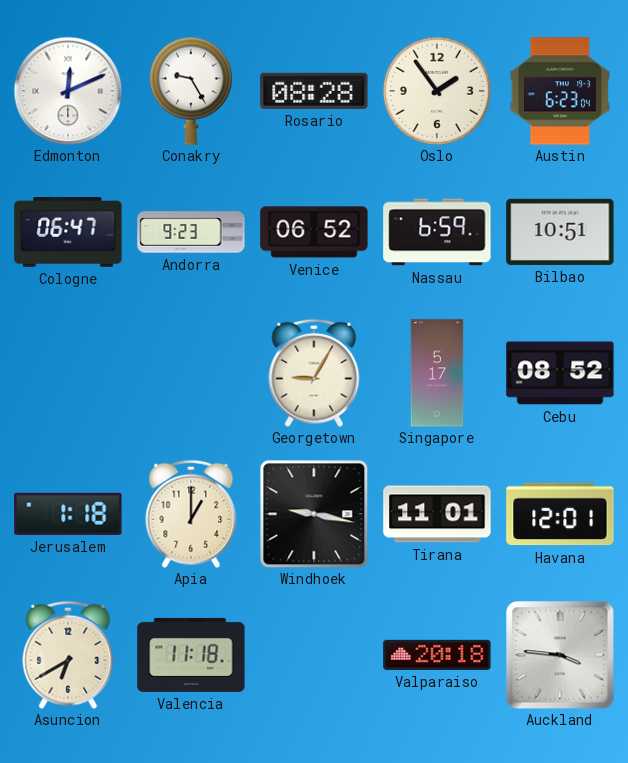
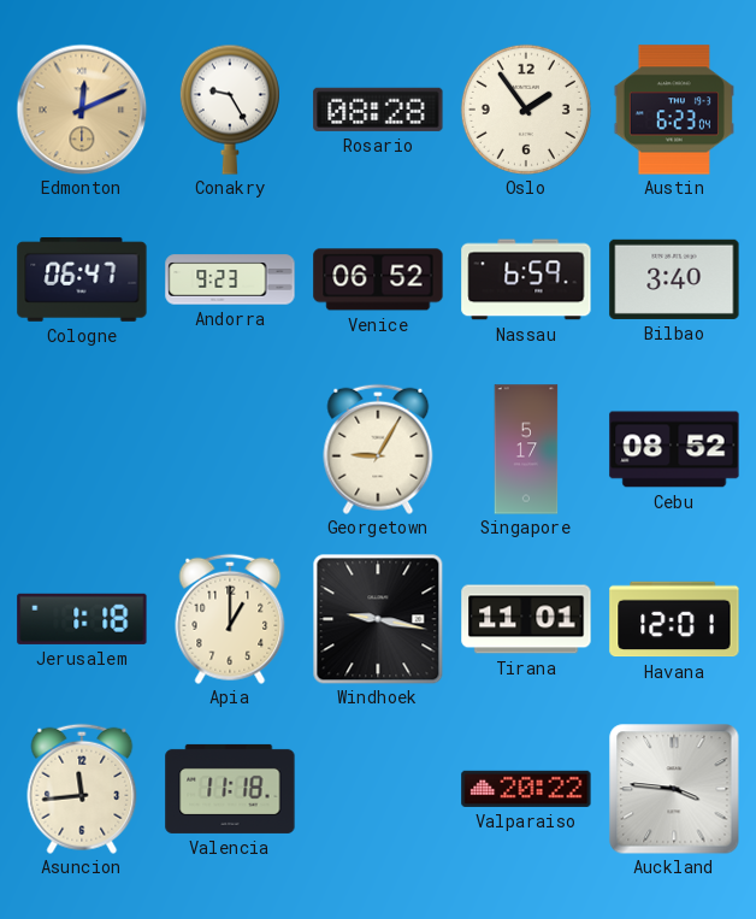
Edmonton dial: white -> champagne (82, 110)
Bilbao: 10:51 -> 3:40 (674, 279)
Asuncion: 6:40 -> 11:44 (82, 789)
Valparaiso: 20:18 -> 20:22 (526, 789)
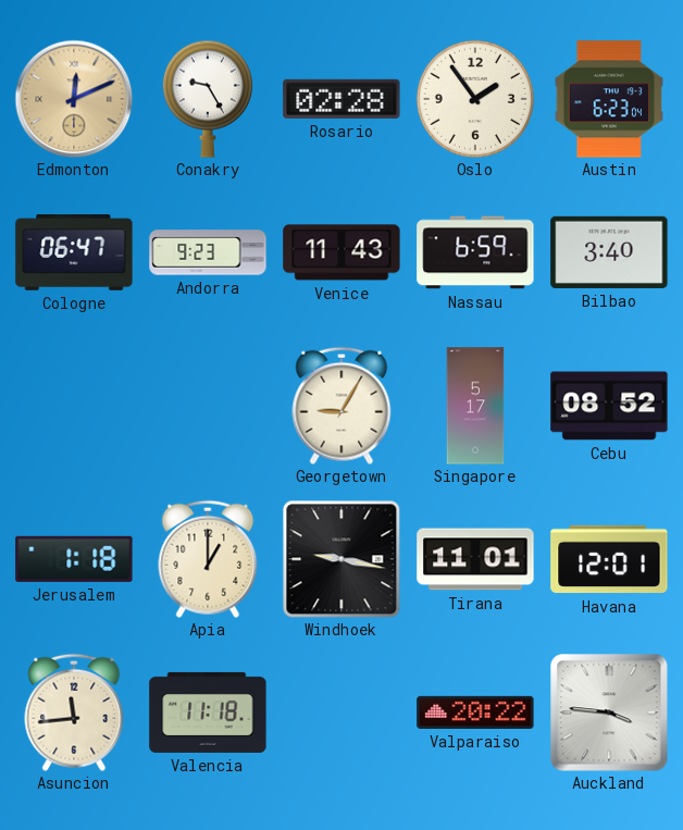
Rosario: 08:28 -> 02:28 (341, 99)
Venice: 06:52 -> 11:43 (341, 252)
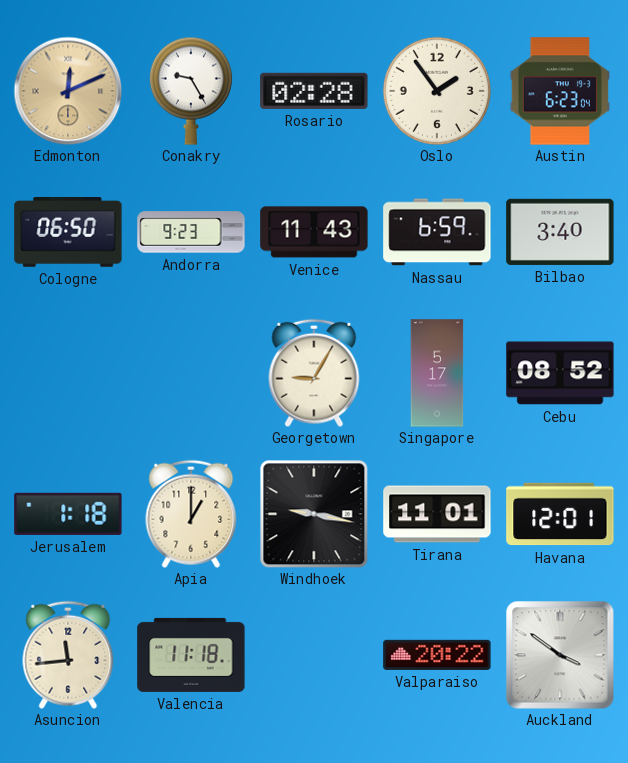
Cologne: 06:47 -> 06:50 (68, 233)
Auckland: 3:46 -> 3:51 (560, 655)
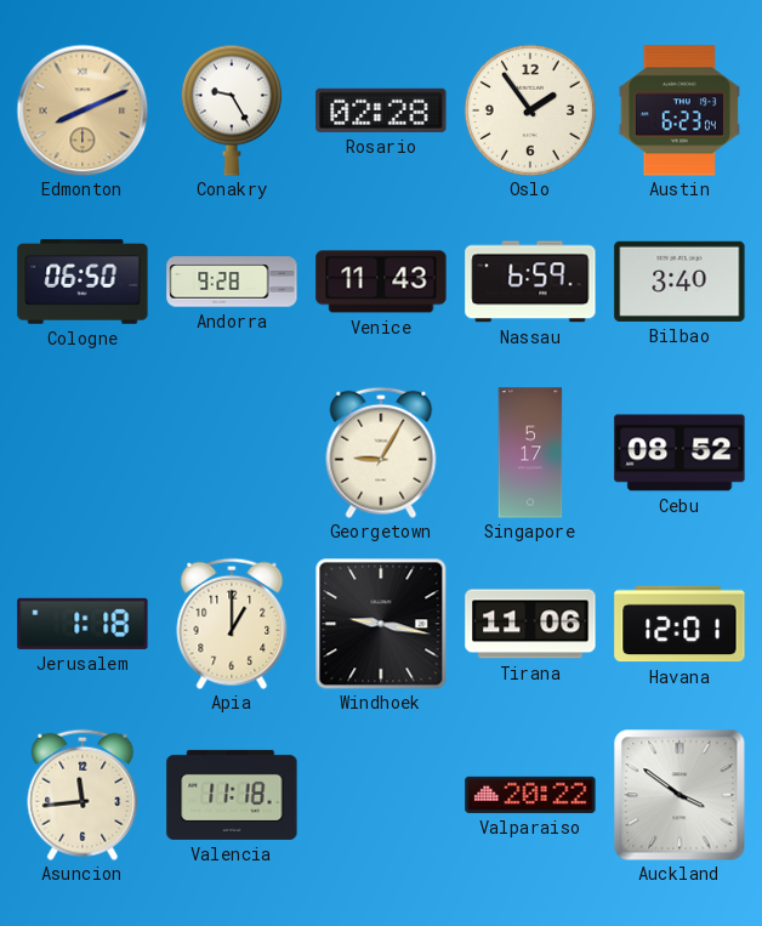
Edmonton: 12:11 -> 8:11 (83, 110)
Andorra: 9:23 -> 9:28 (232, 282)
Tirana: 11:01 -> 11:06 (530, 624)
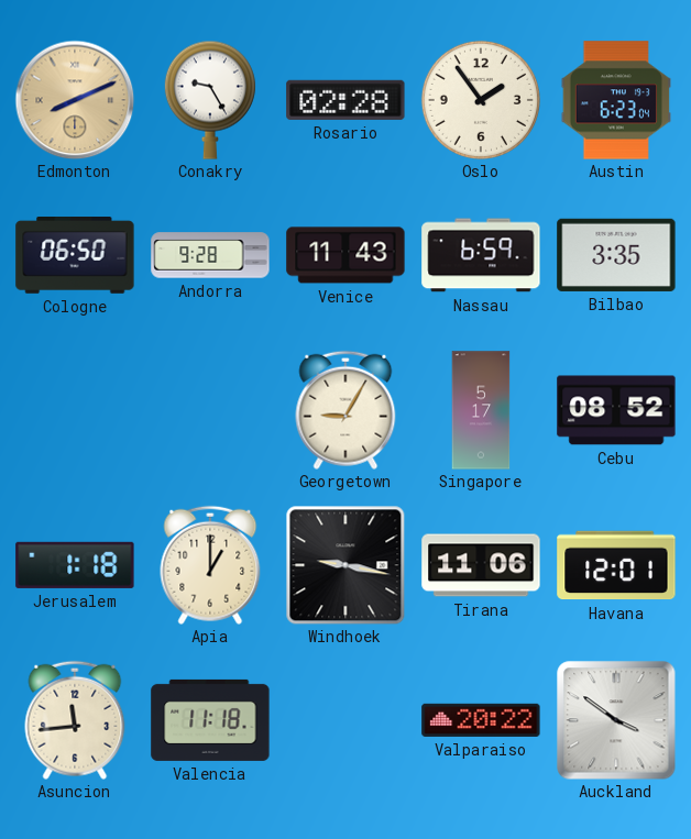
Bilbao: 3:40 -> 3:35 (616, 255)
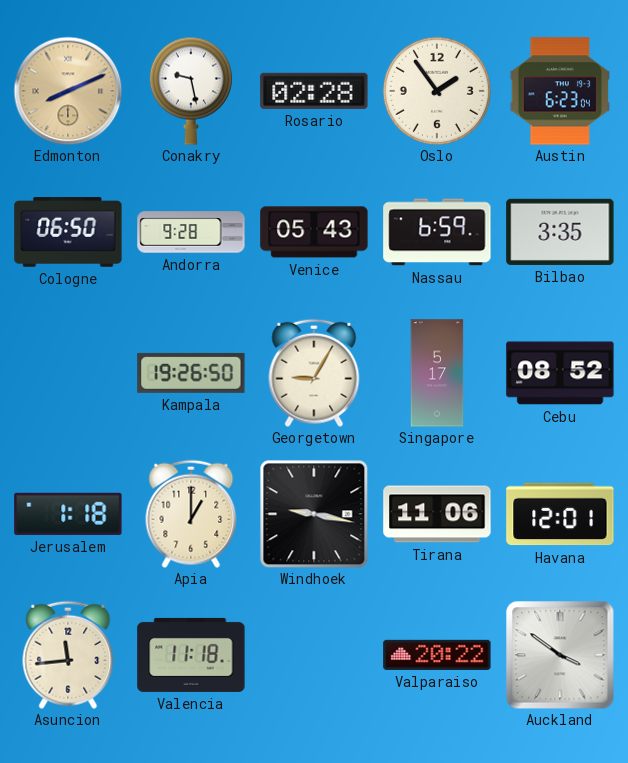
Conakry: 9:25 -> 9:28 (191, 91)
Venice: 11:43 -> 05:43 (314, 232)
Kampala: none -> 19:26 (191, 373)
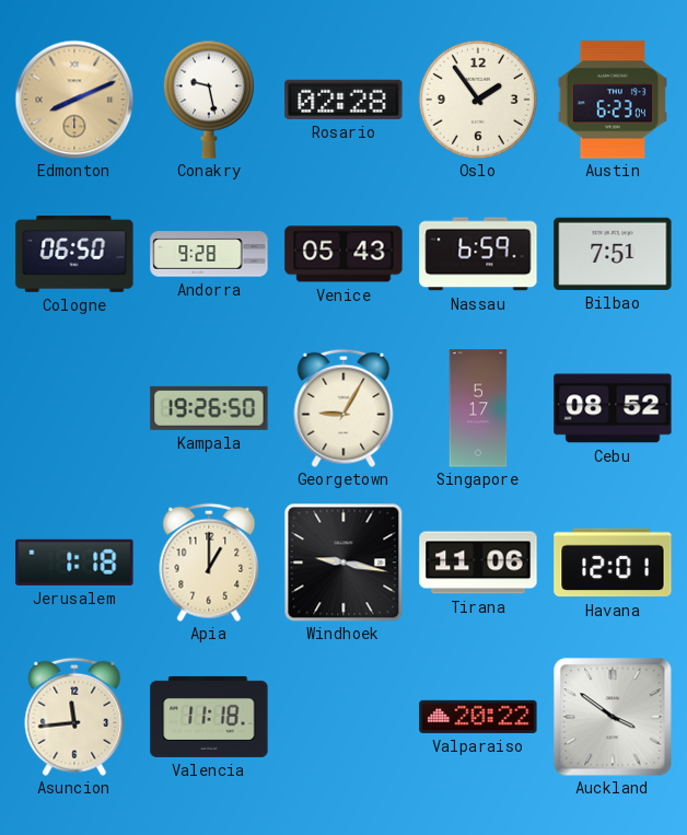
Bilbao: 3:35 -> 7:51 (613, 254)
